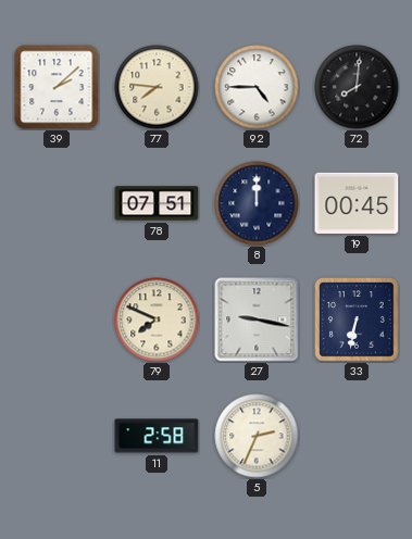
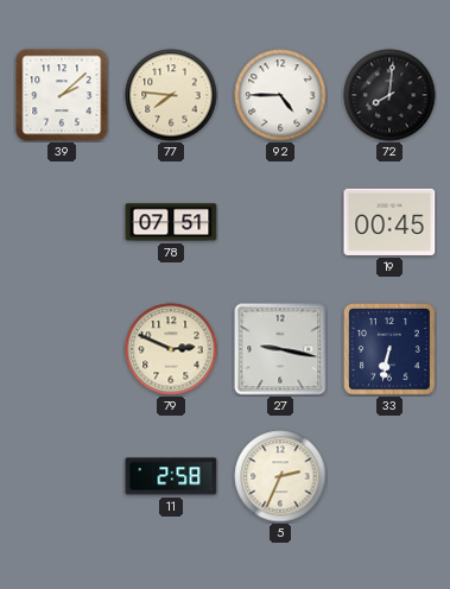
8: 12:00 -> none (257, 203)
79: 7:49 -> 2:49 (171, 349)
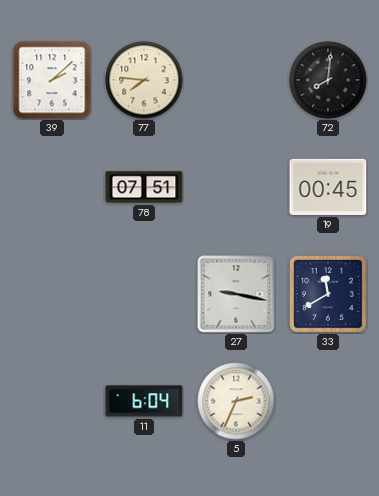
92: 4:45 -> none (280, 95)
79: 2:49 -> none (171, 349)
33: 6:32 -> 11:40 (329, 295)
11: 2:58 -> 6:04 (144, 401)
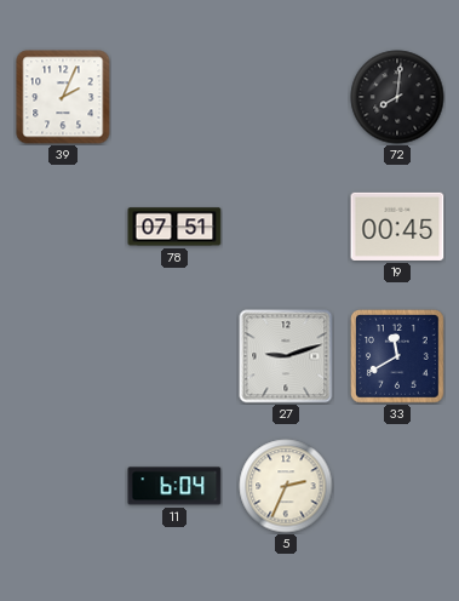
39: 2:08 -> 2:04 (63, 97)
77: 7:46 -> none (144, 80)
27: 9:17 -> 9:12 (286, 356)
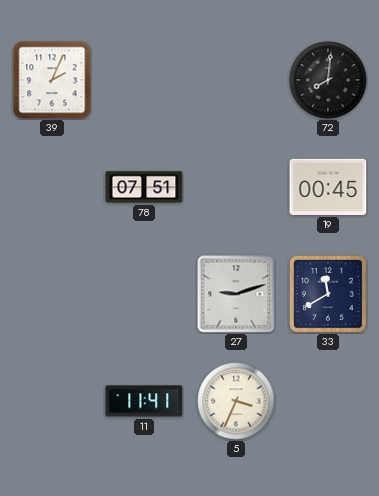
11: 6:04 -> 11:41 (144, 401)
5: 2:34 -> 3:34 (236, 401)
